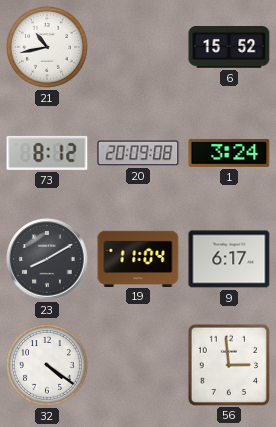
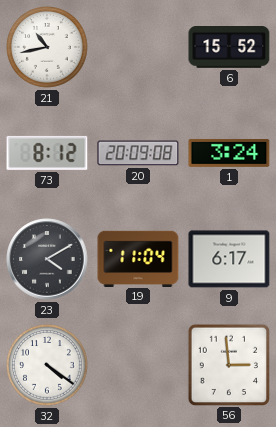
23: 8:10 -> 4:10 (47, 259)
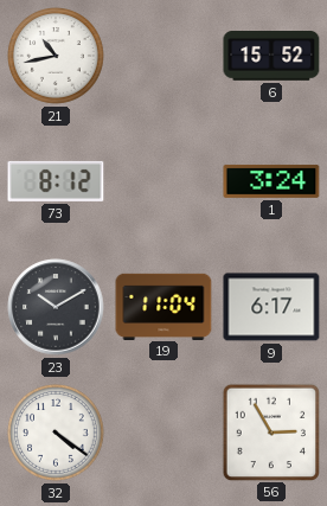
20: 20:09 -> none (138, 153)
23: 4:10 -> 10:10 (56, 307)
56: 2:59 -> 2:55 (270, 431)
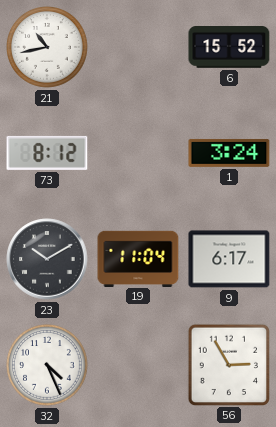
32: 4:21 -> 4:26 (48, 366)
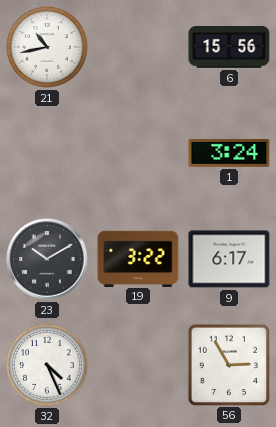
6: 15:52 -> 15:56 (229, 48)
73: 8:12 -> none (47, 153)
19: 11:04 -> 3:22 (138, 258)
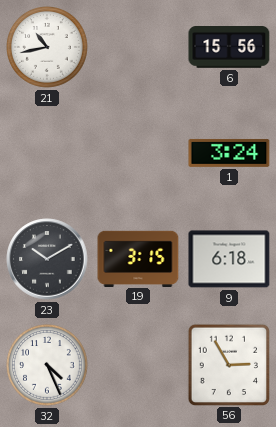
19: 3:22 -> 3:15 (138, 258)
9: 6:17 -> 6:18 (229, 259)
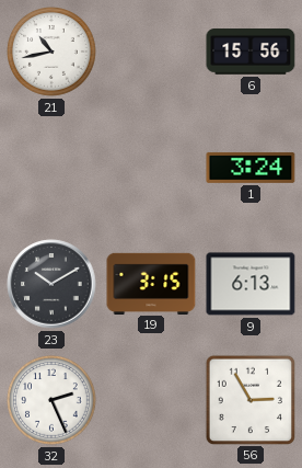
9: 6:18 -> 6:13 (251, 284)
32: 4:26 -> 2:26 (53, 401)
